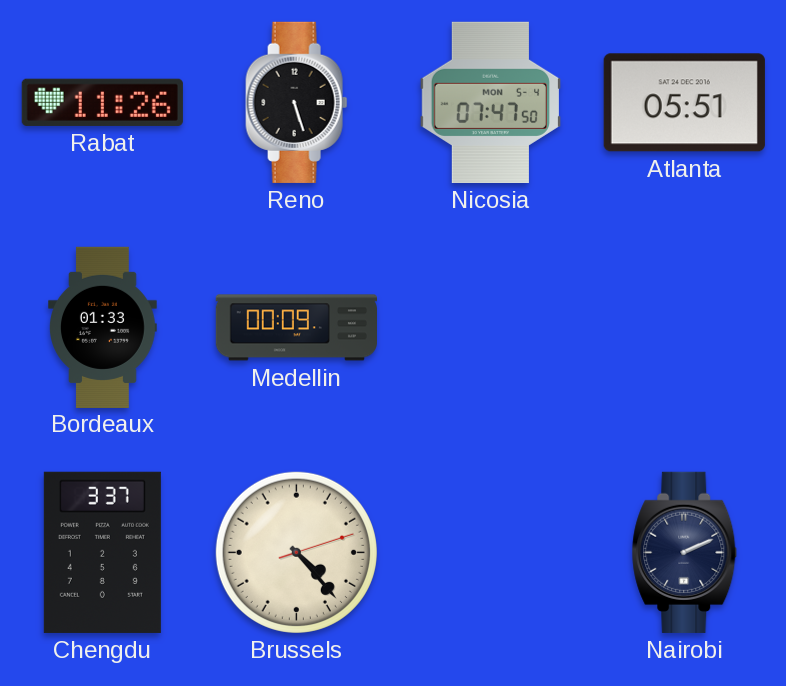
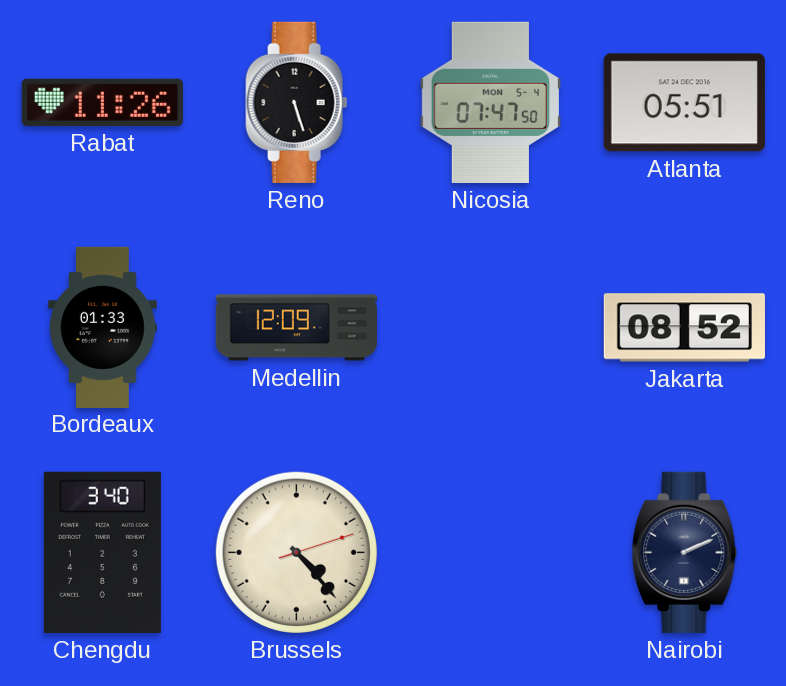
Medellin: 00:09 -> 12:09 (296, 328)
Jakarta: none -> 08:52 (684, 328)
Chengdu: 3:37 -> 3:40 (102, 552)
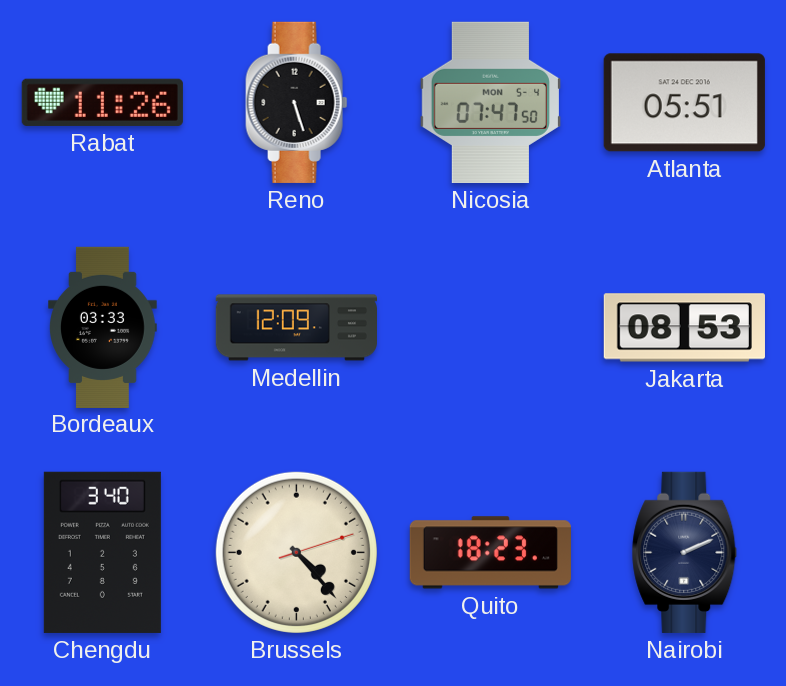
Bordeaux: 01:33 -> 03:33 (103, 327)
Jakarta: 08:52 -> 08:53 (684, 328)
Quito: none -> 18:23 (490, 553)
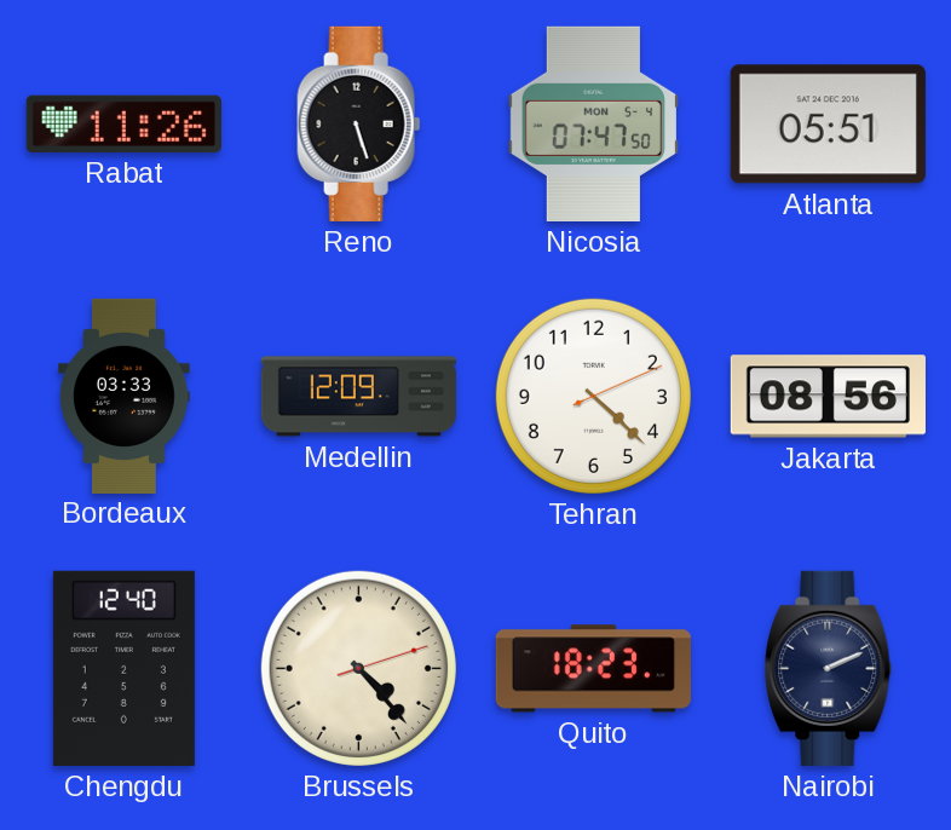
Tehran: none -> 4:22 (593, 396)
Jakarta: 08:53 -> 08:56 (828, 397)
Chengdu: 3:40 -> 12:40 (123, 668)
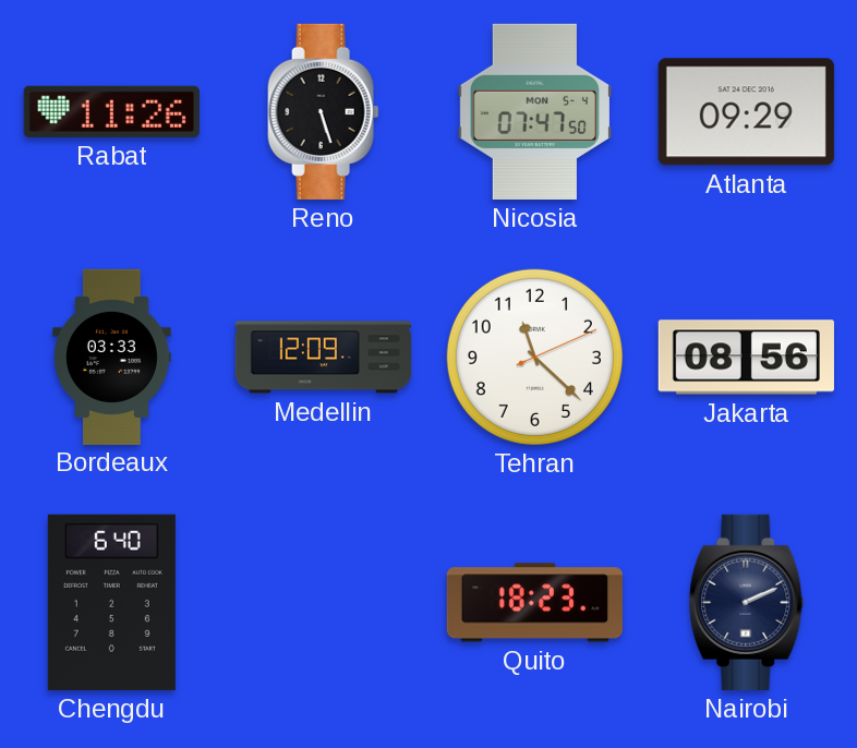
Atlanta: 05:51 -> 09:29 (746, 112)
Tehran: 4:22 -> 11:22 (534, 357)
Chengdu: 12:40 -> 6:40 (111, 602)
Brussels: 4:23 -> none (358, 668)
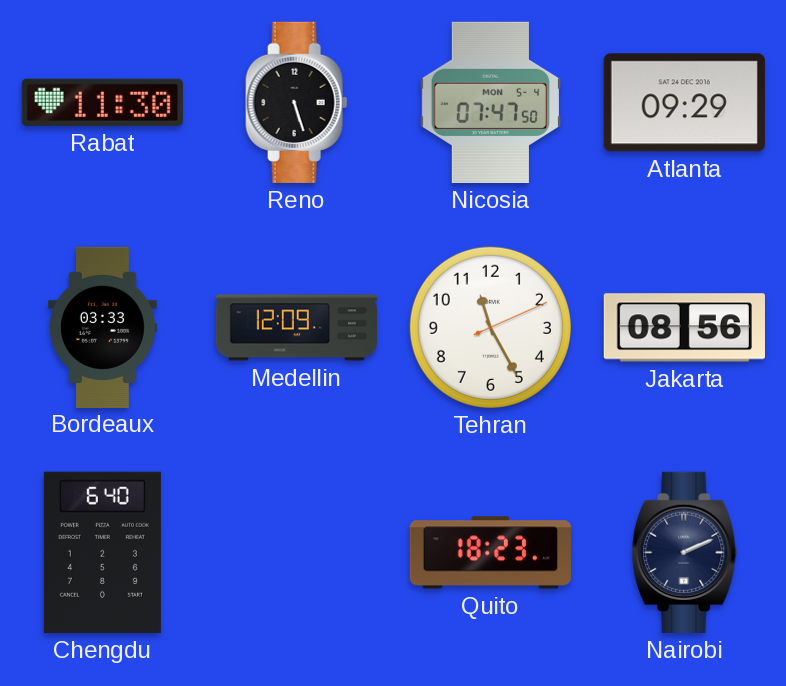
Rabat: 11:26 -> 11:30 (102, 102)
Tehran: 11:22 -> 11:25 (490, 327)
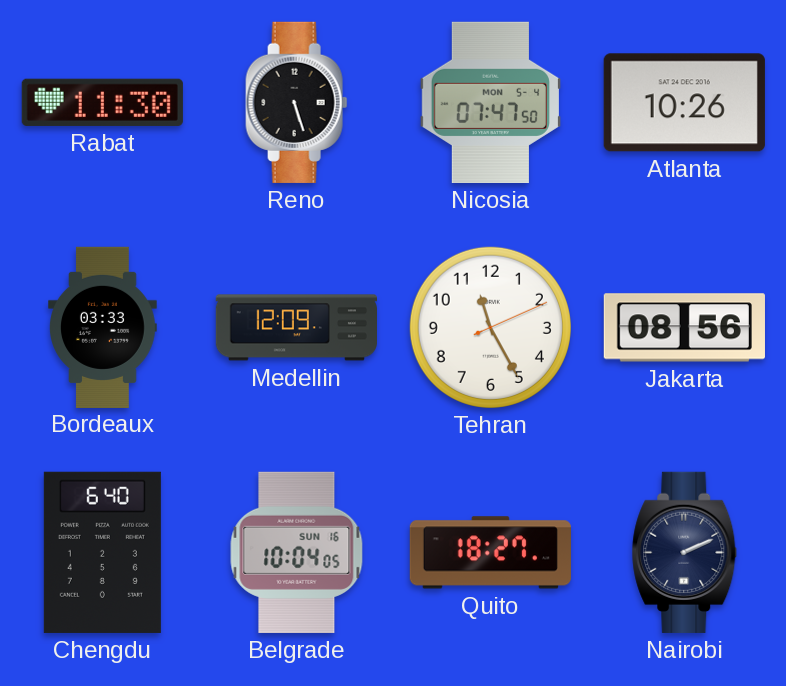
Atlanta: 09:29 -> 10:26 (684, 103)
Belgrade: none -> 10:04 (297, 552)
Quito: 18:23 -> 18:27 (490, 553)
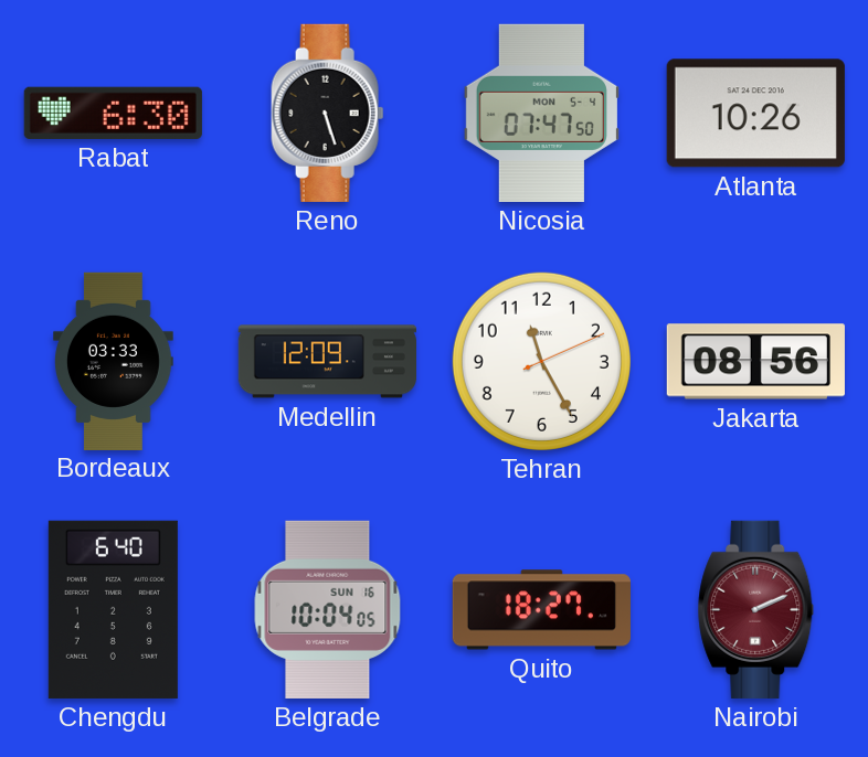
Rabat: 11:30 -> 6:30 (113, 113)
Nairobi dial: navy -> burgundy (756, 609)
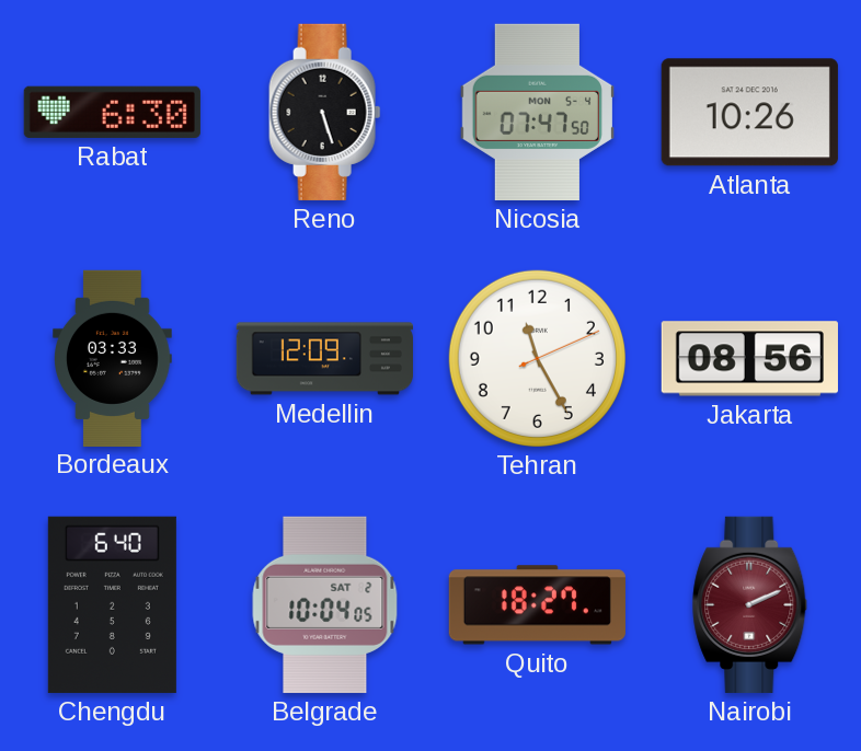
Belgrade date: SUN 16 -> SAT 2 (325, 604)
